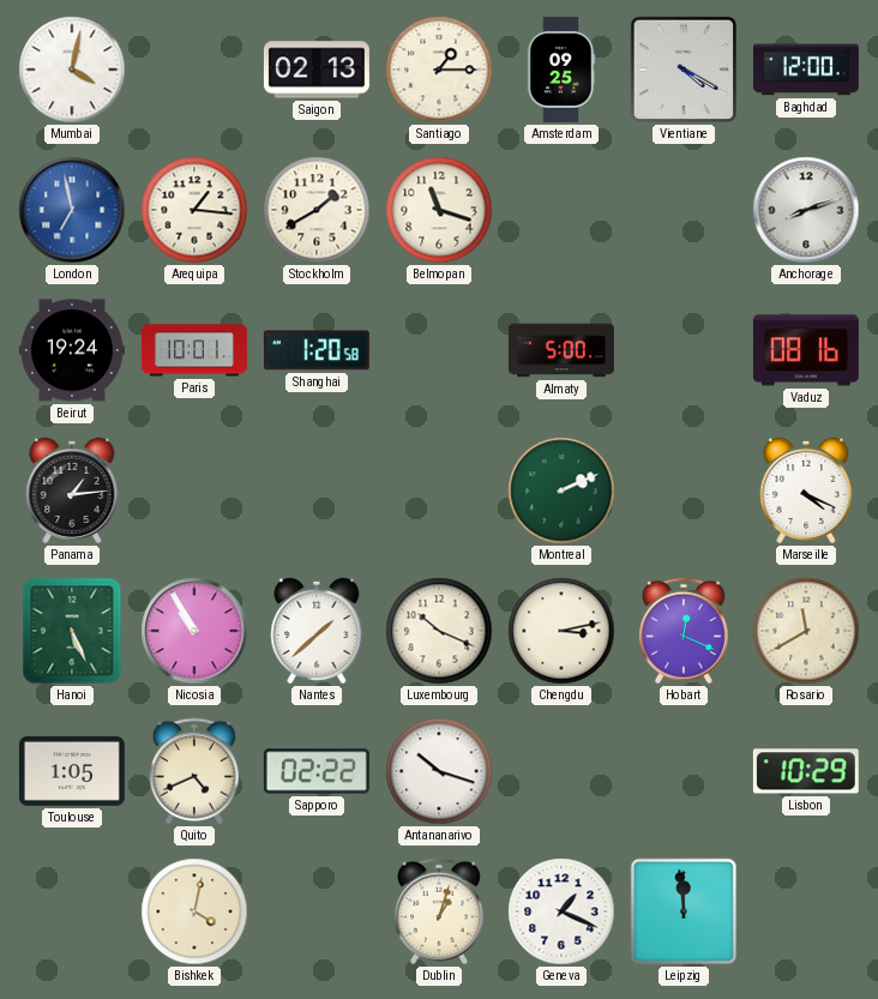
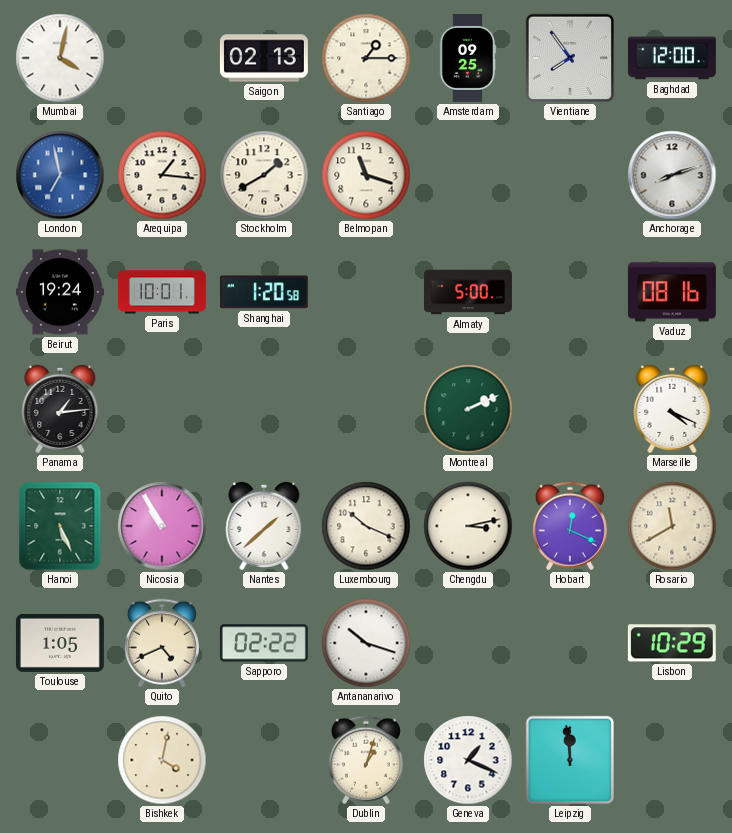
Vientiane: 4:20 -> 7:54 (570, 58)
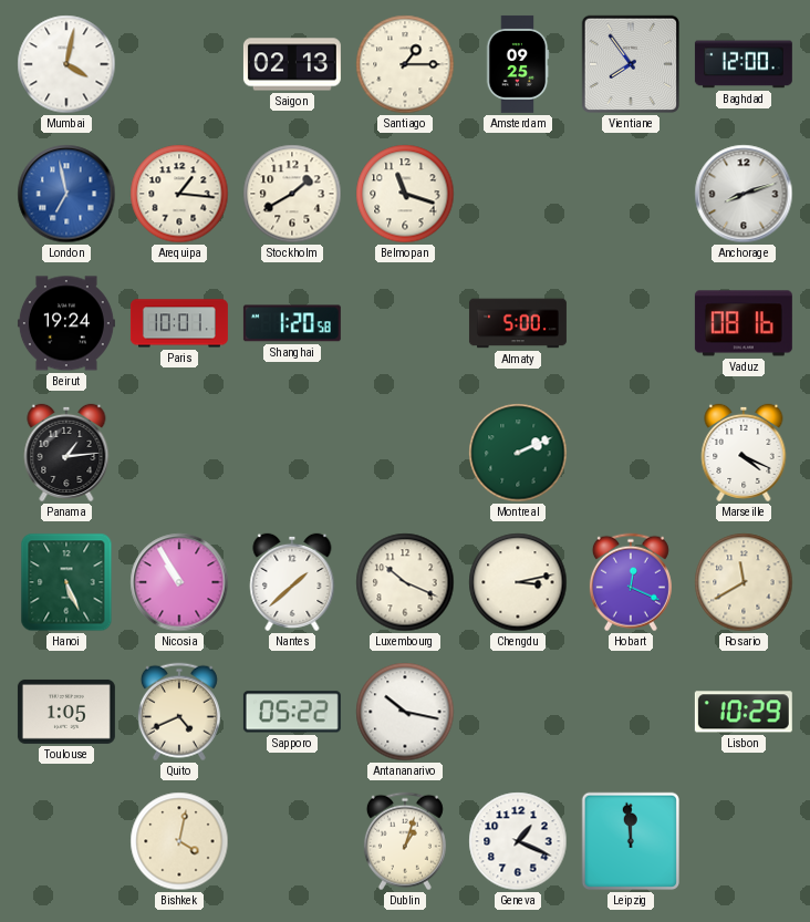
Sapporo: 02:22 -> 05:22 (292, 712)
Antananarivo: 10:18 -> 10:17 (405, 712)
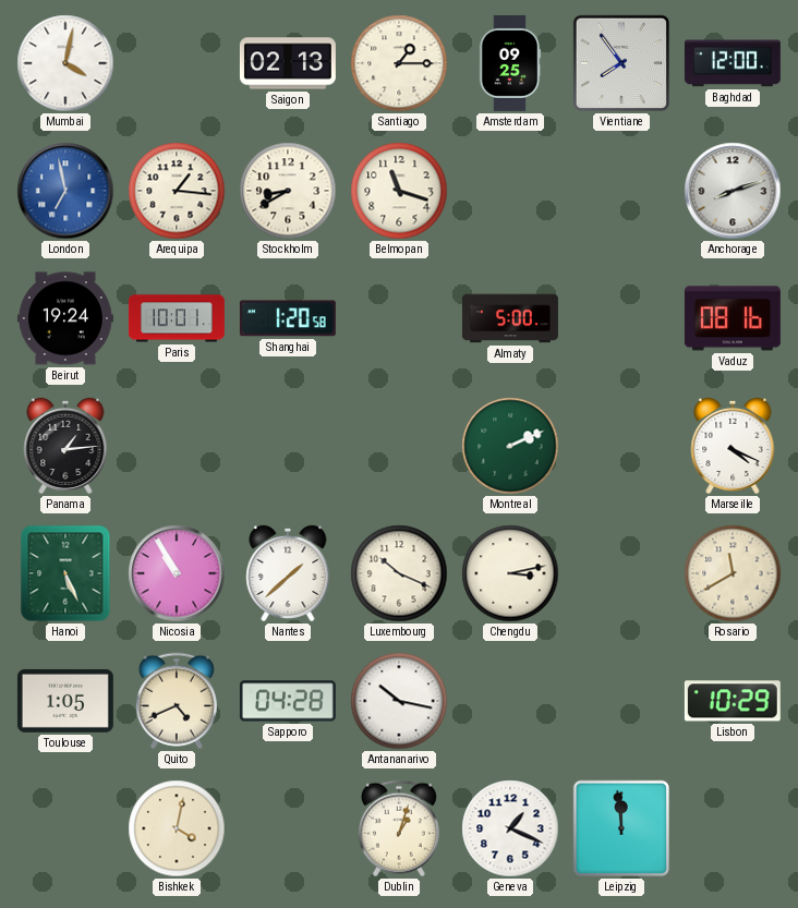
Stockholm: 1:40 -> 8:40 (288, 191)
Hobart: 12:19 -> none (631, 582)
Sapporo: 05:22 -> 04:28 (288, 701)
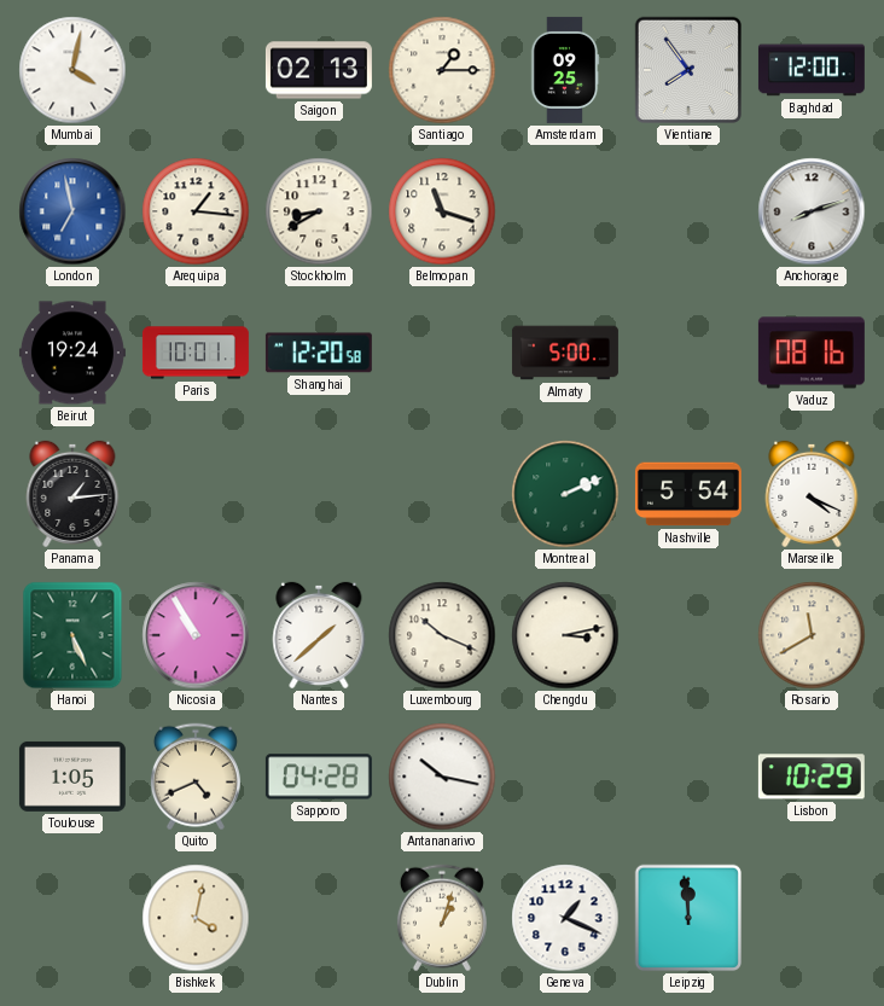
Shanghai: 1:20 -> 12:20 (319, 353)
Nashville: none -> 5:54 (688, 494)
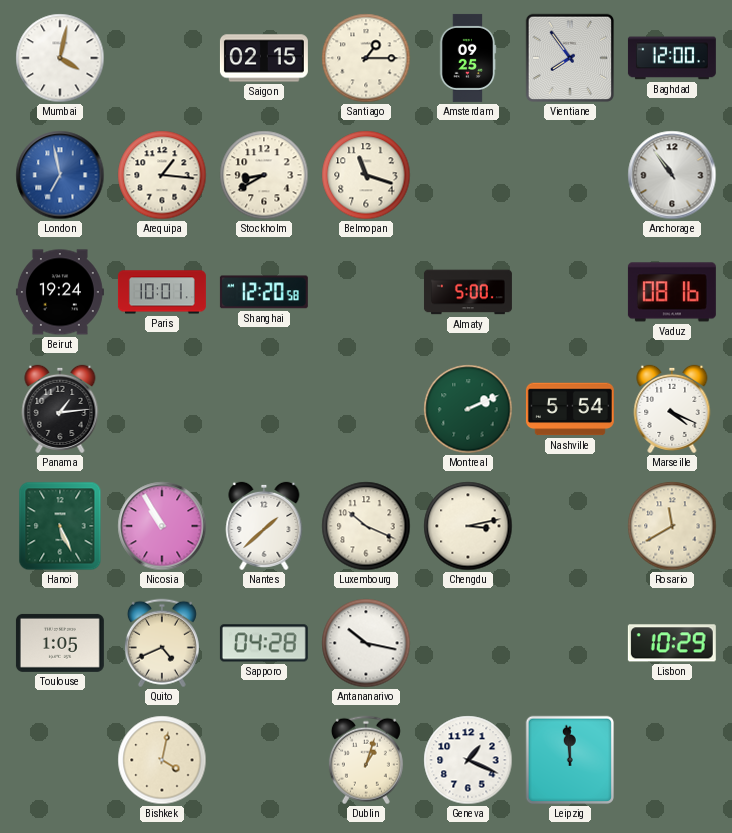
Saigon: 02:13 -> 02:15 (264, 58)
Anchorage: 8:12 -> 10:54 (672, 175)
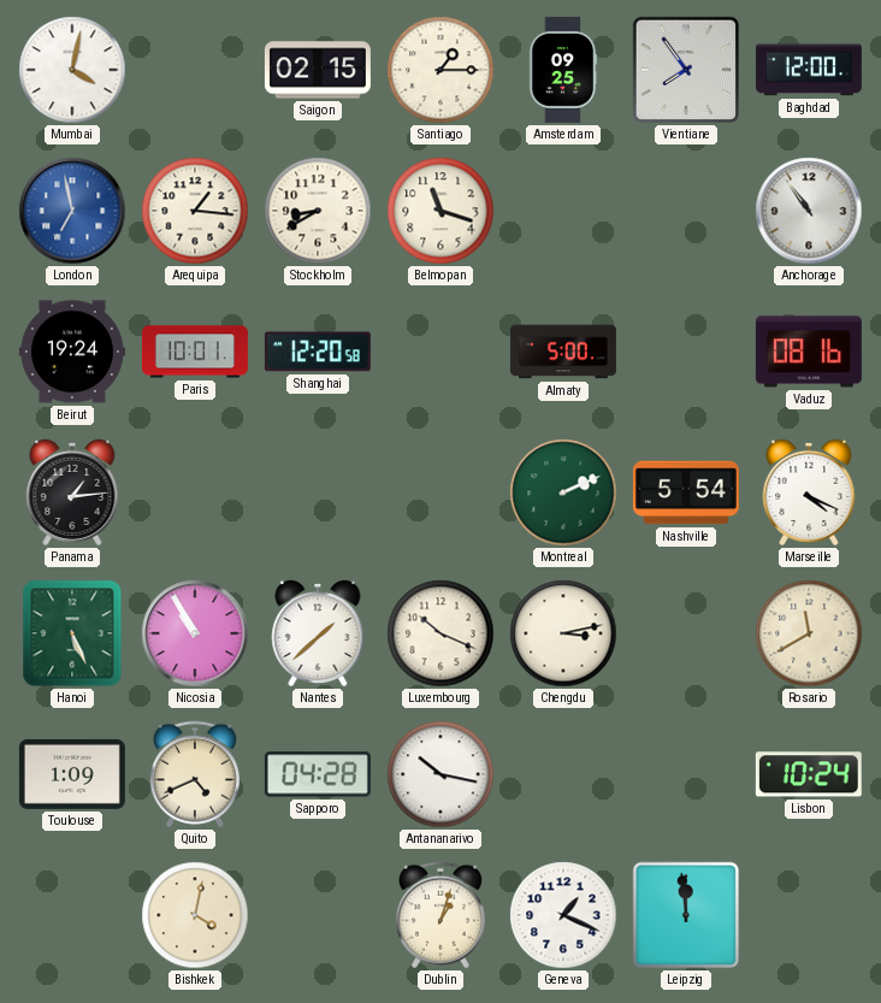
Toulouse: 1:05 -> 1:09 (72, 774)
Lisbon: 10:29 -> 10:24 (809, 774)
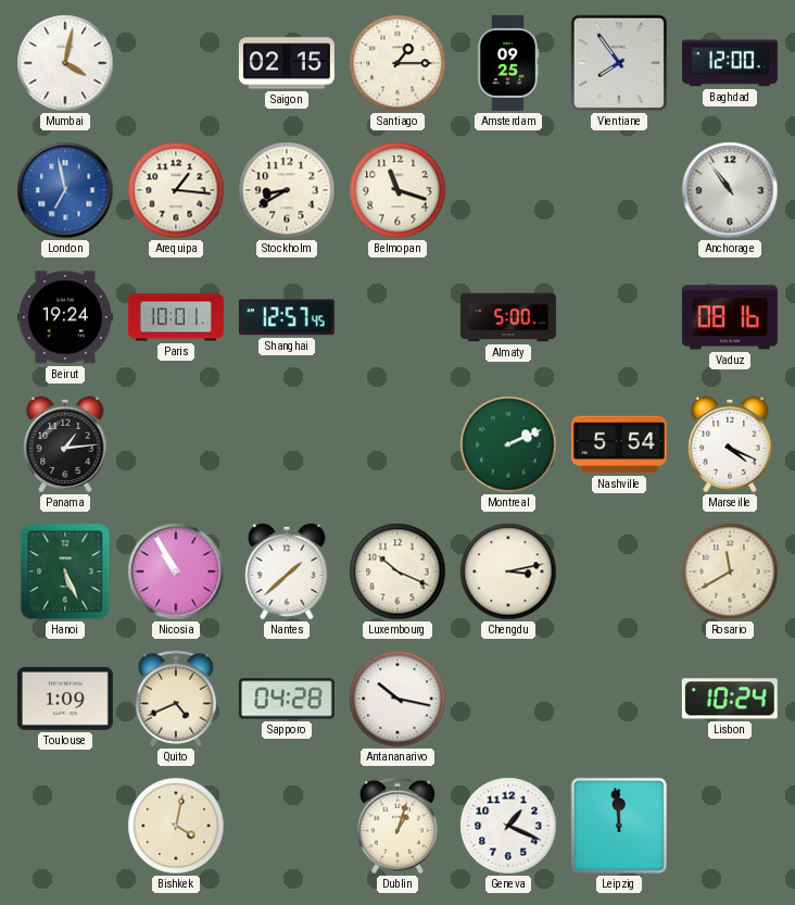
Shanghai: 12:20 -> 12:57 (287, 317)
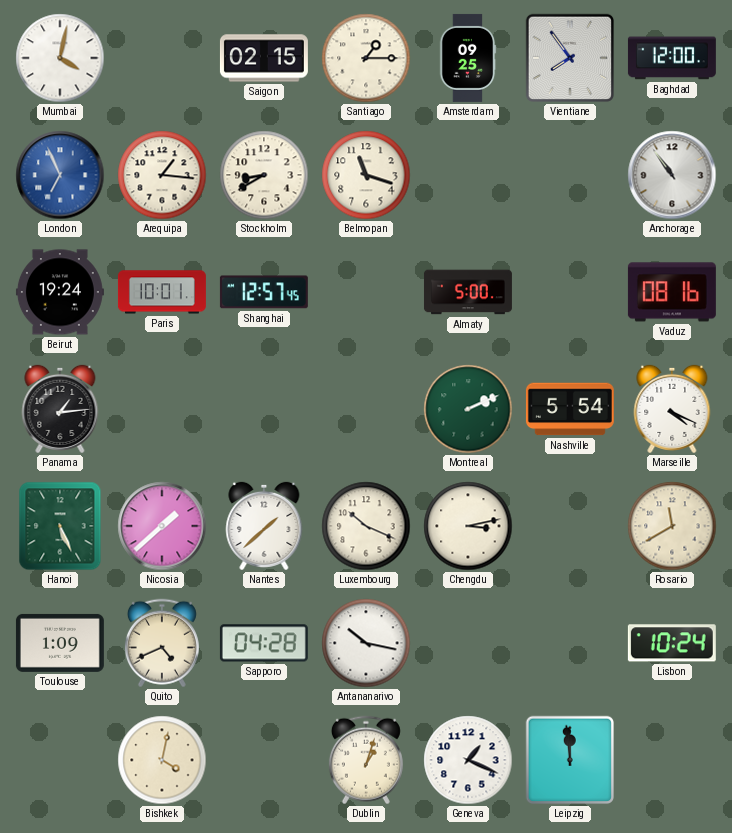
London: 6:58 -> 6:56 (60, 175)
Nicosia: 10:55 -> 1:38 (162, 526)
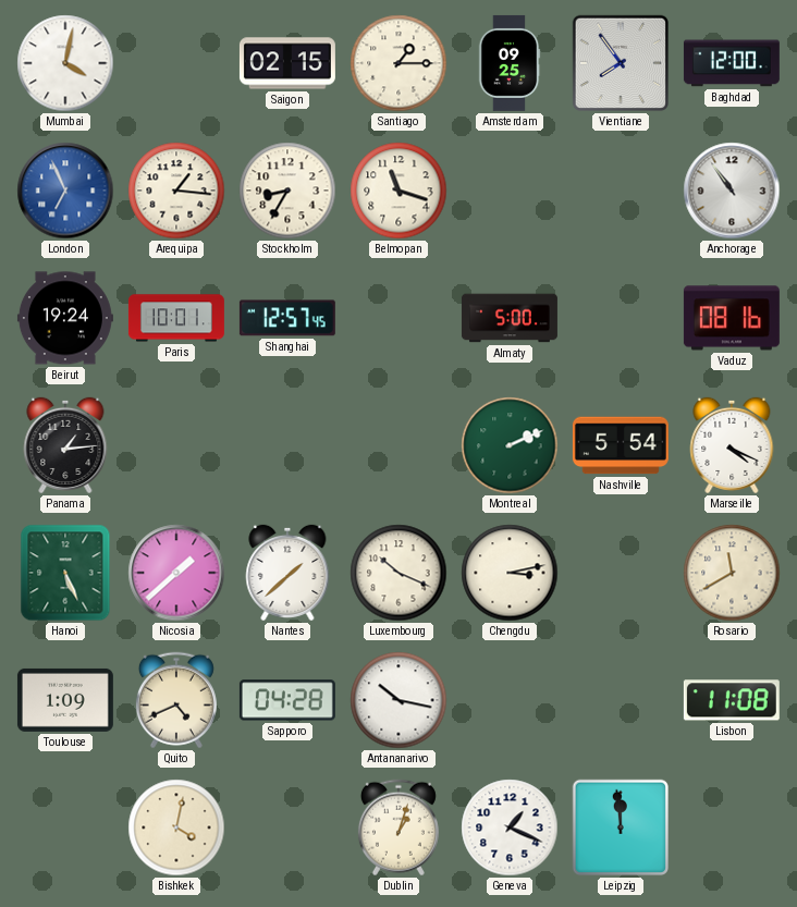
Stockholm: 8:40 -> 8:35 (287, 191)
Lisbon: 10:24 -> 11:08 (732, 700)
